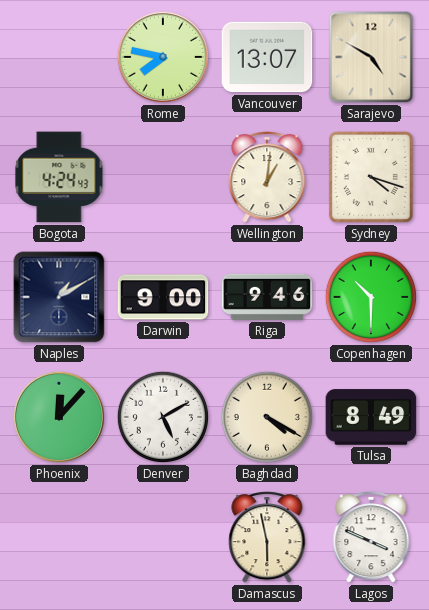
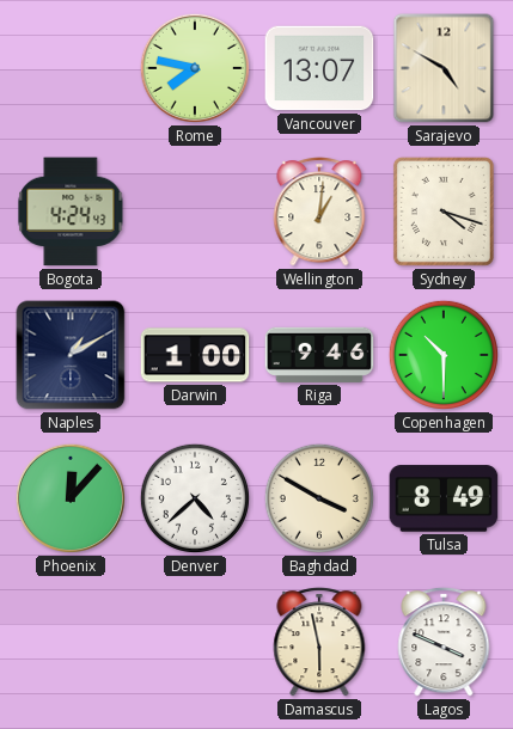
Darwin: 9:00 -> 1:00 (195, 355)
Denver: 5:10 -> 4:38 (195, 498)
Baghdad: 4:20 -> 3:50 (319, 498)
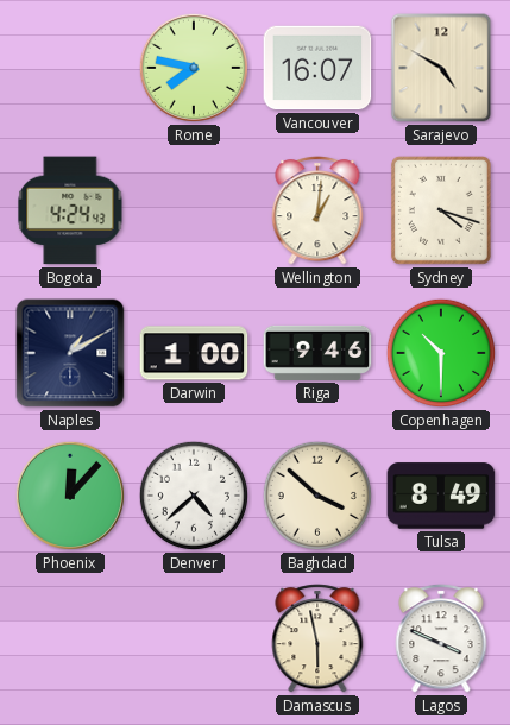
Vancouver: 13:07 -> 16:07 (317, 68)
Baghdad: 3:50 -> 3:52 (317, 496)
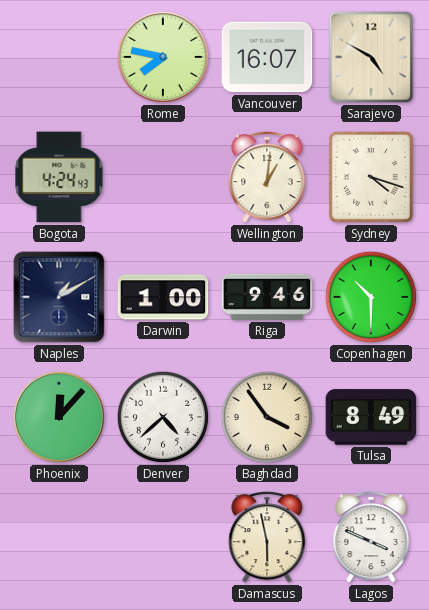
Baghdad: 3:52 -> 3:54 (267, 417)
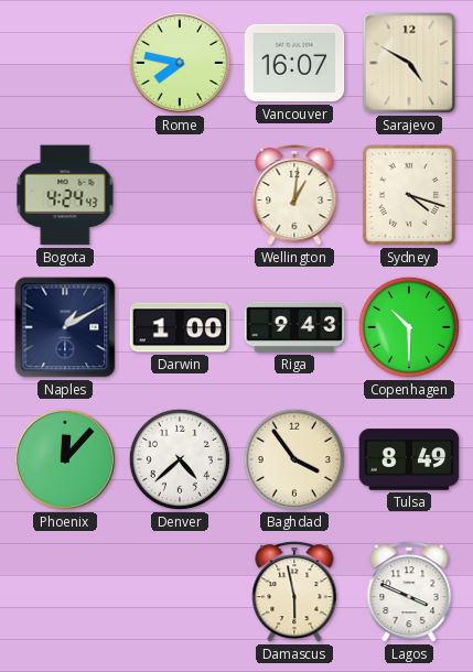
Riga: 9:46 -> 9:43 (294, 327)
